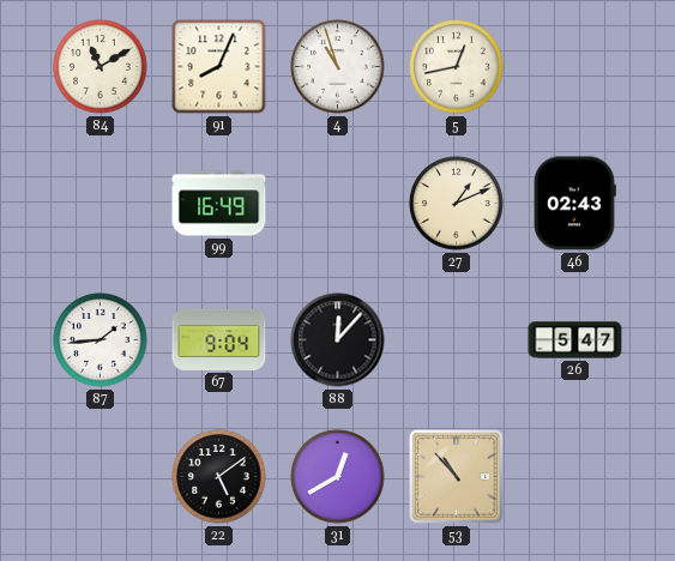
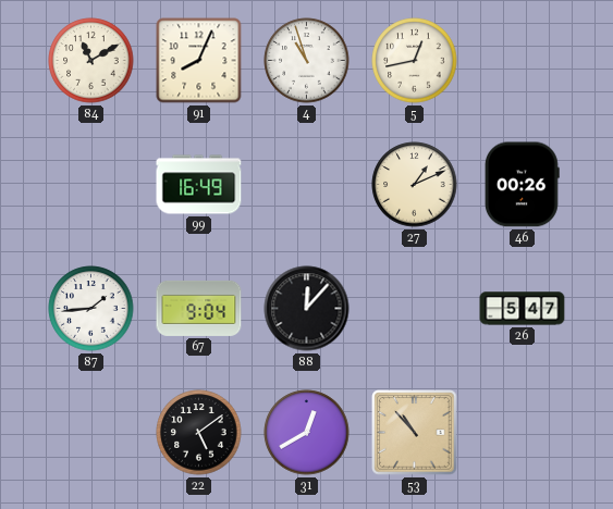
46: 02:43 -> 00:26 (522, 185)
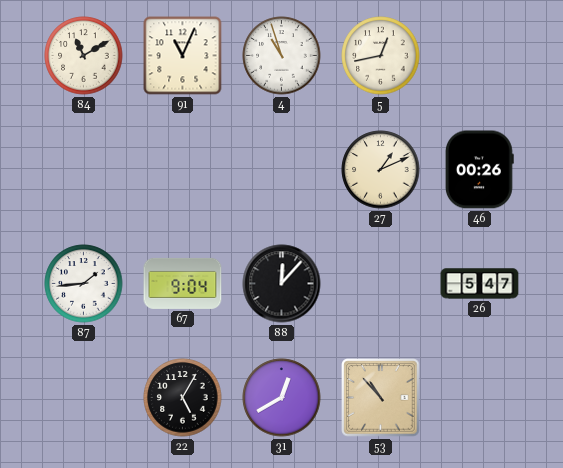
91: 8:04 -> 11:04 (183, 56)
99: 16:49 -> none (199, 185)
22: 5:09 -> 5:05 (183, 398)
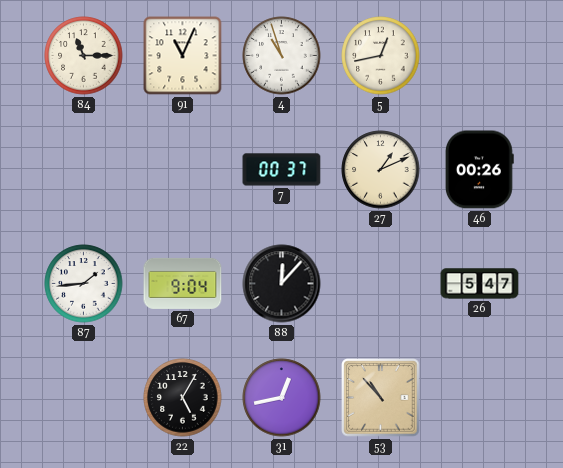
84: 11:10 -> 11:15 (84, 56)
7: none -> 00:37 (282, 170)
31: 12:40 -> 12:43 (282, 398)
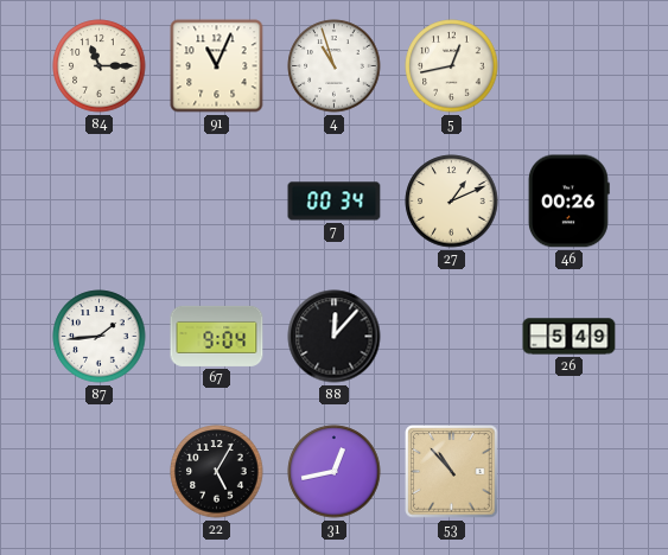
7: 00:37 -> 00:34 (335, 202)
26: 5:47 -> 5:49 (570, 337)
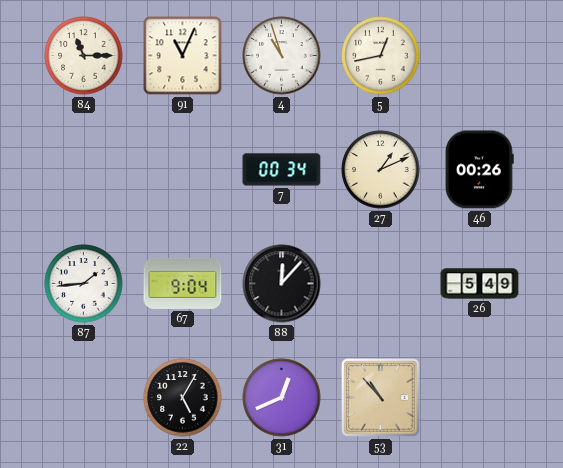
31: 12:43 -> 12:41 (282, 398)
